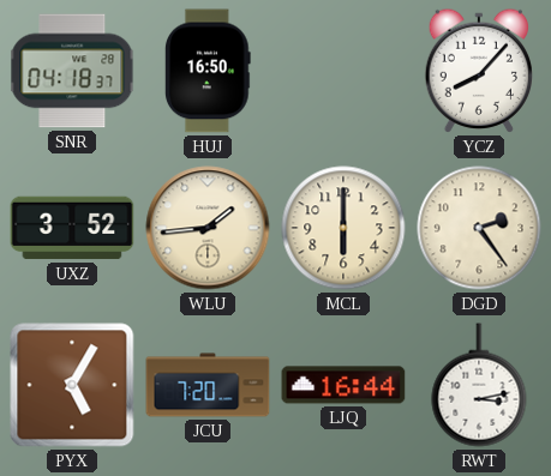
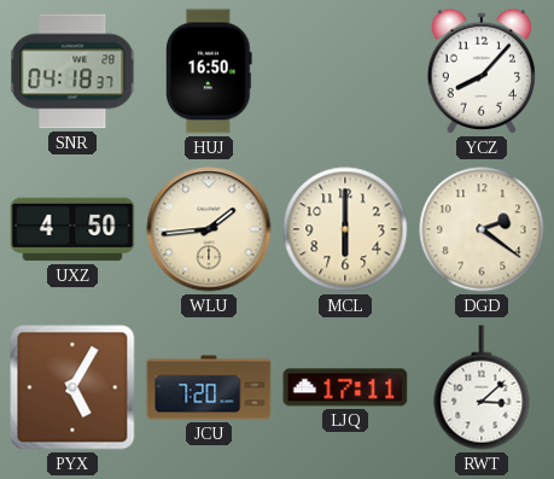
UXZ: 3:52 -> 4:50 (72, 229)
DGD: 2:24 -> 2:21 (482, 229)
LJQ: 16:44 -> 17:11 (345, 387)
RWT: 3:13 -> 3:08 (482, 387)
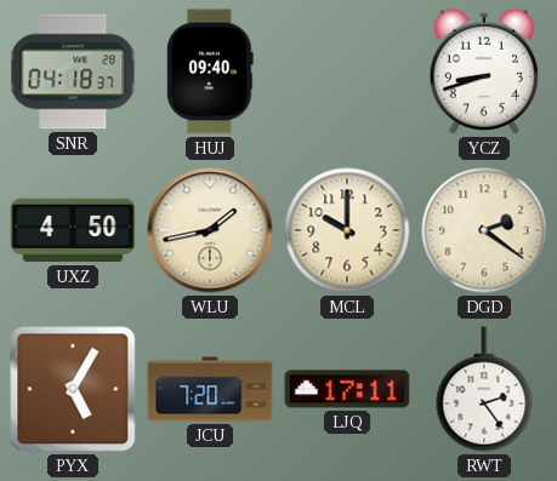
HUJ: 16:50 -> 09:40 (210, 71)
YCZ: 8:07 -> 8:42 (483, 71)
WLU: 1:44 -> 1:43 (210, 230)
MCL: 6:00 -> 10:00 (347, 230)
RWT: 3:08 -> 2:24 (484, 389)
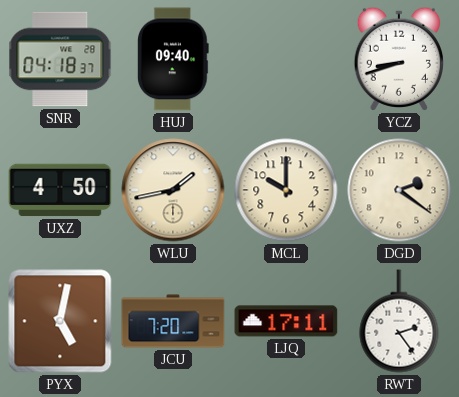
PYX: 5:05 -> 5:02 (60, 321)
